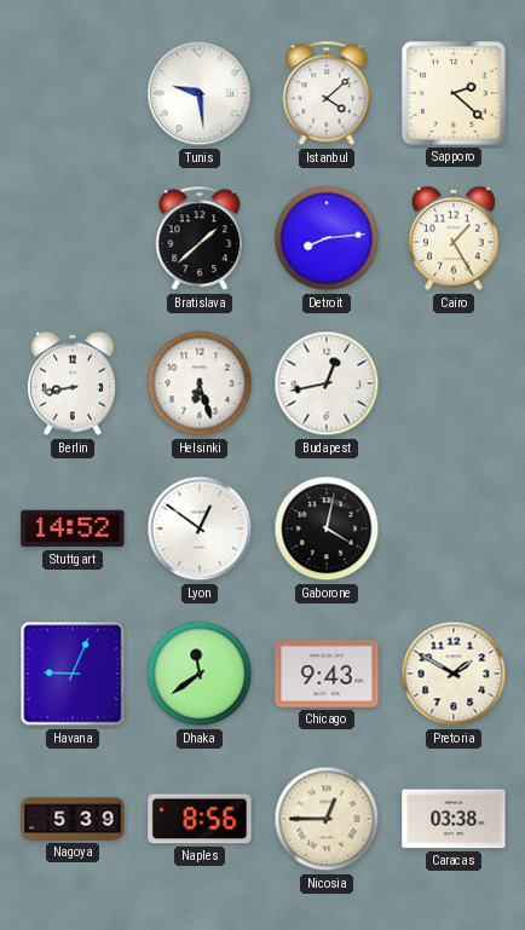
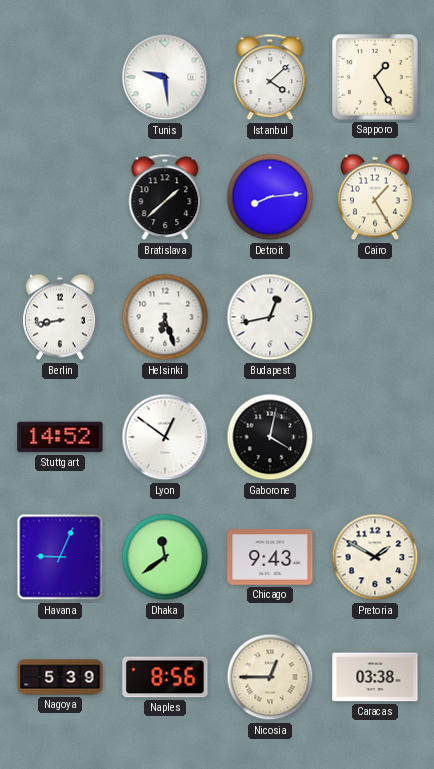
Sapporo: 2:22 -> 1:25 (375, 77)
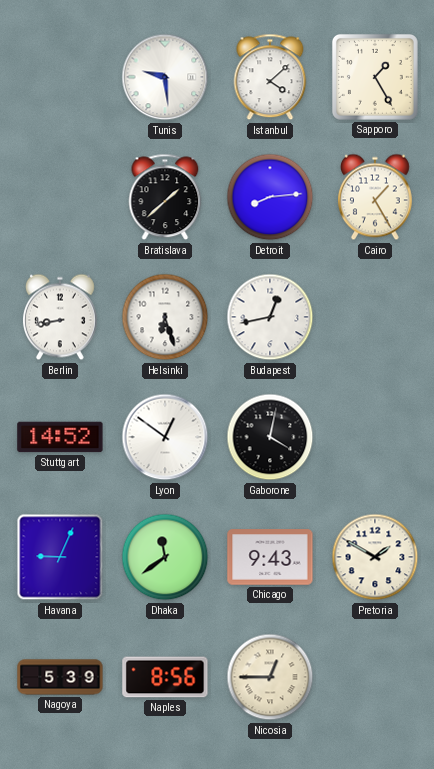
Caracas: 03:38 -> none (375, 677)
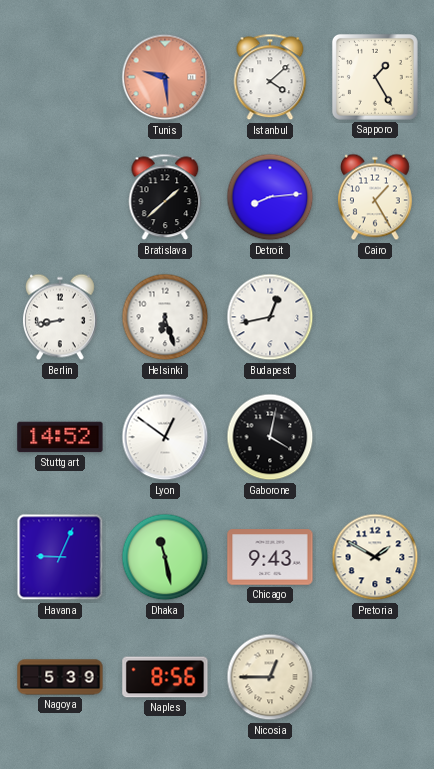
Tunis dial: white -> salmon (165, 77)
Dhaka: 11:39 -> 11:28 (165, 557)
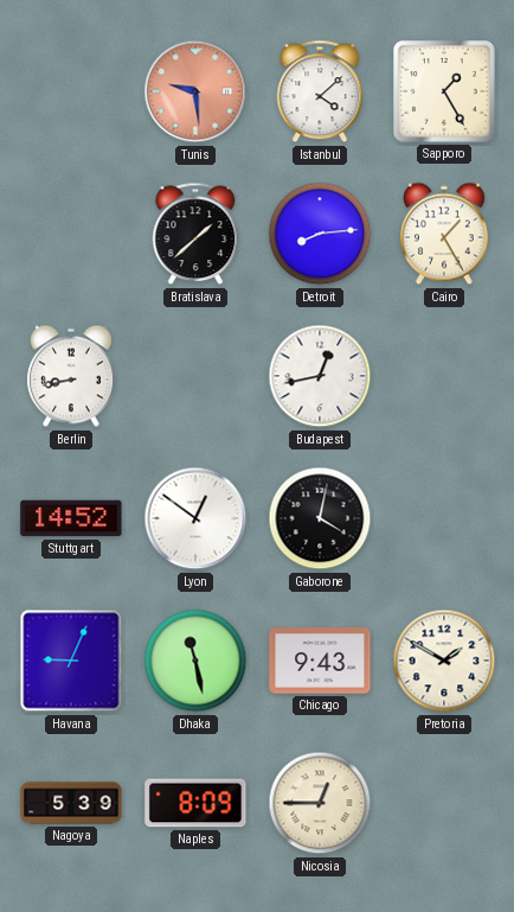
Helsinki: 6:27 -> none (165, 317)
Naples: 8:56 -> 8:09 (195, 803)
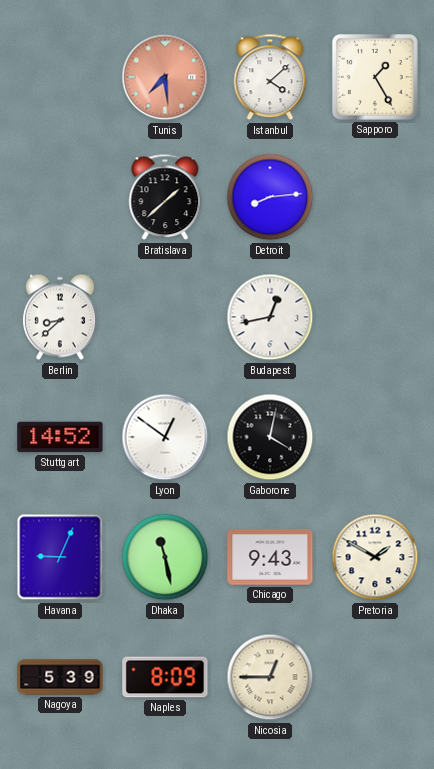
Tunis: 9:29 -> 7:29 (165, 77)
Cairo: 1:25 -> none (444, 234)
Berlin: 8:43 -> 8:38 (60, 317)
